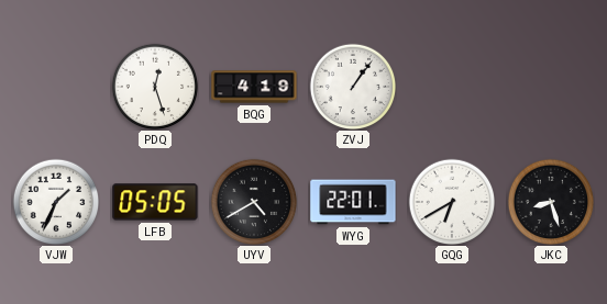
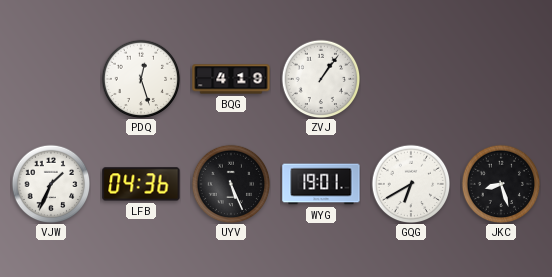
LFB: 05:05 -> 04:36 (141, 184)
UYV: 4:40 -> 5:26 (231, 184)
WYG: 22:01 -> 19:01 (321, 184)
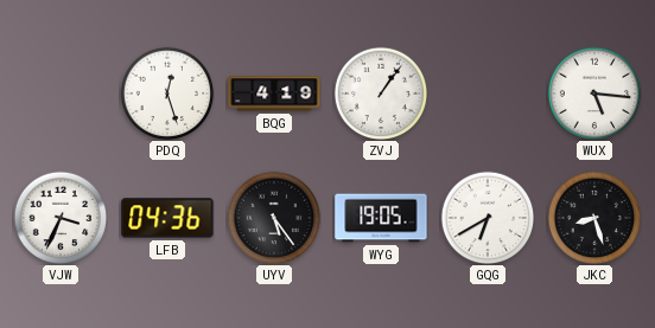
WUX: none -> 5:16 (594, 94)
VJW: 1:34 -> 3:34 (61, 218)
UYV: 5:26 -> 5:24 (274, 218)
WYG: 19:01 -> 19:05 (381, 218)
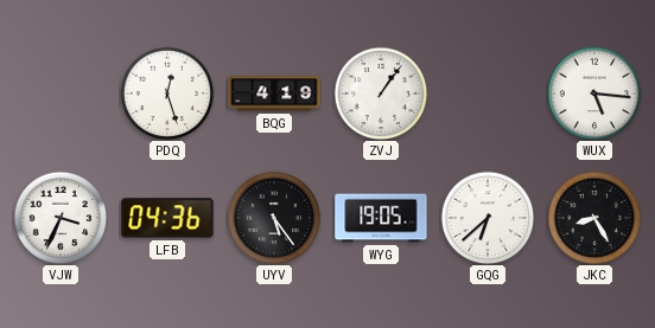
GQG: 6:40 -> 6:38 (488, 218)
JKC: 8:27 -> 8:25 (594, 218)
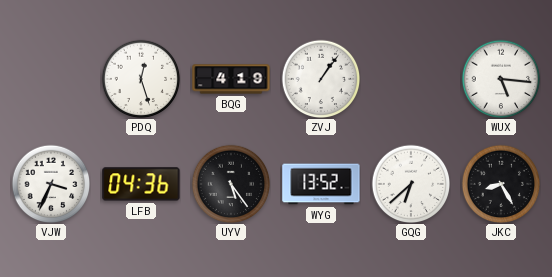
WYG: 19:05 -> 13:52 (321, 184)
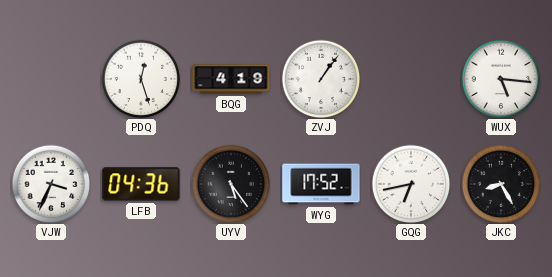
WYG: 13:52 -> 17:52 (321, 184)
GQG: 6:38 -> 6:43 (411, 184)
